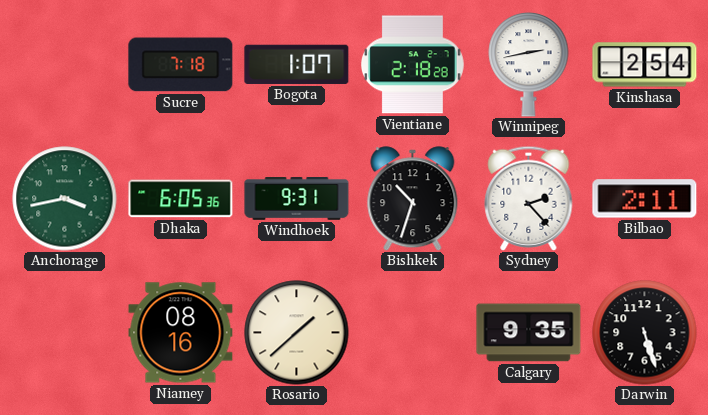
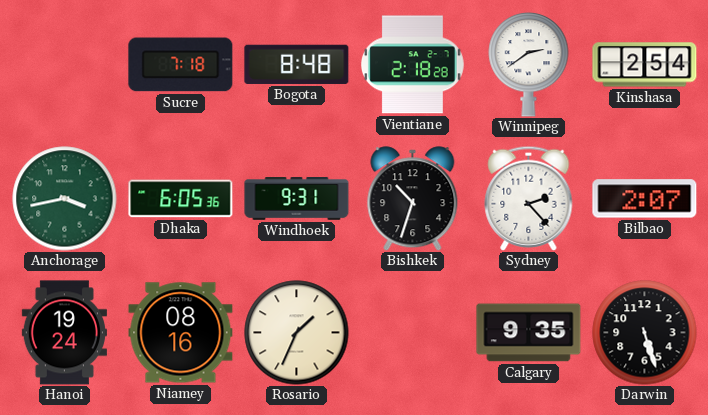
Bogota: 1:07 -> 8:48 (297, 64)
Winnipeg: 2:43 -> 2:39 (529, 64)
Bilbao: 2:11 -> 2:07 (645, 199)
Hanoi: none -> 19:24 (64, 333)
Rosario: 1:38 -> 1:34 (297, 333)
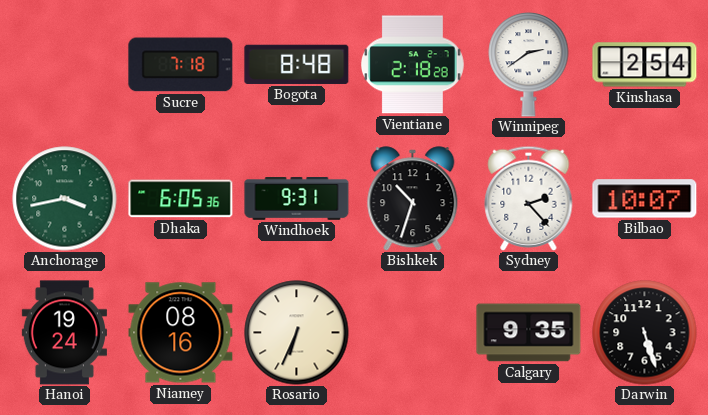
Bilbao: 2:07 -> 10:07 (645, 199)
Rosario: 1:34 -> 6:34 (297, 333)
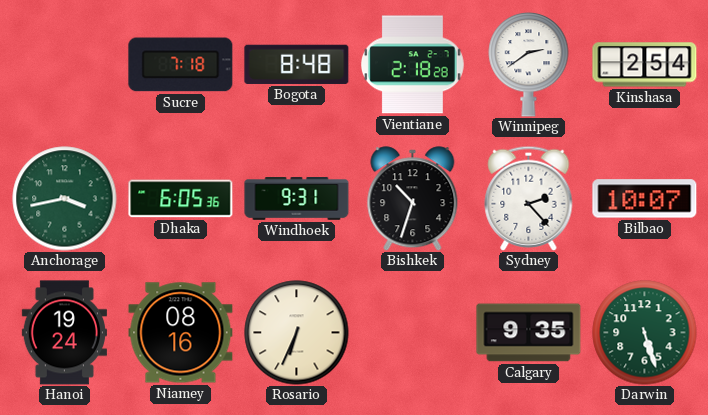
Darwin dial: black -> green (645, 333)
